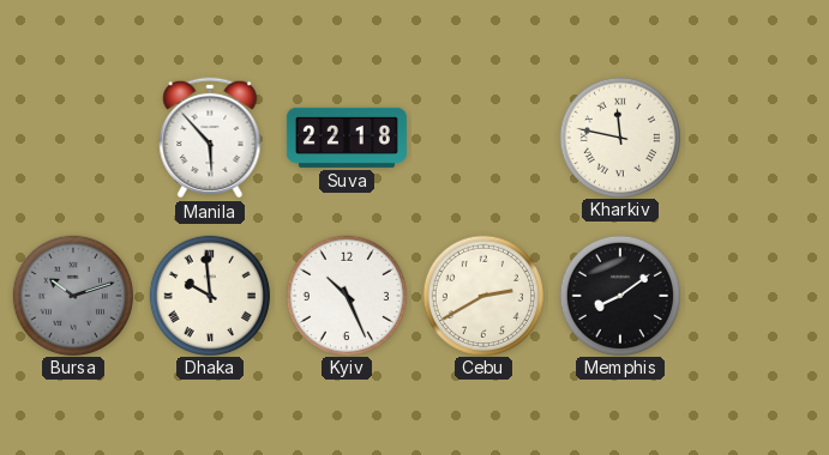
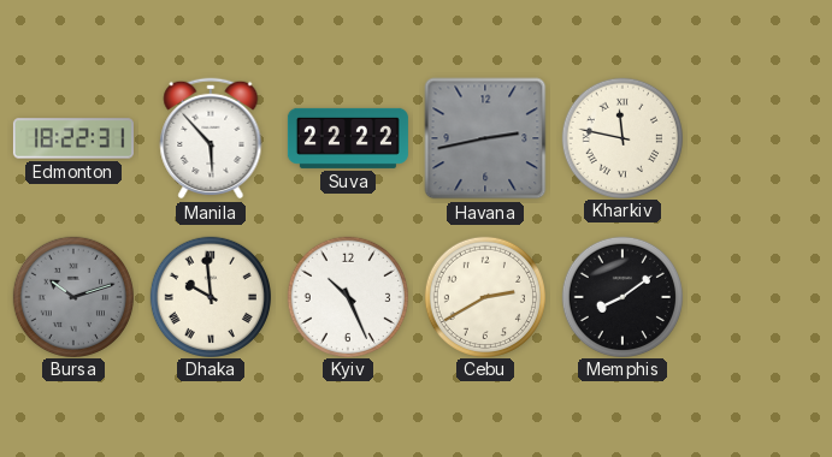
Edmonton: none -> 18:22 (73, 138)
Suva: 22:18 -> 22:22 (348, 138)
Havana: none -> 2:43 (485, 138)
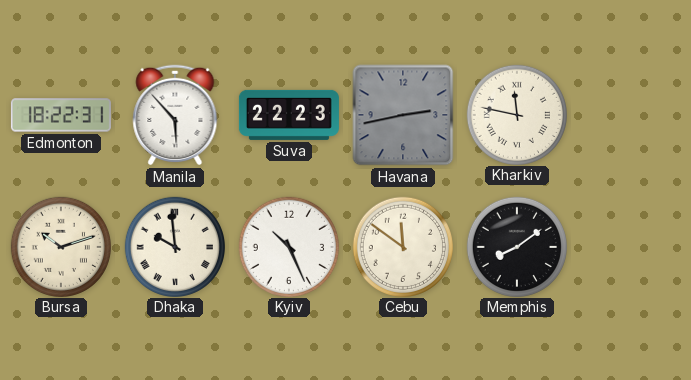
Suva: 22:22 -> 22:23 (289, 115)
Bursa dial: grey -> cream (60, 246)
Cebu: 2:40 -> 11:51 (402, 246)
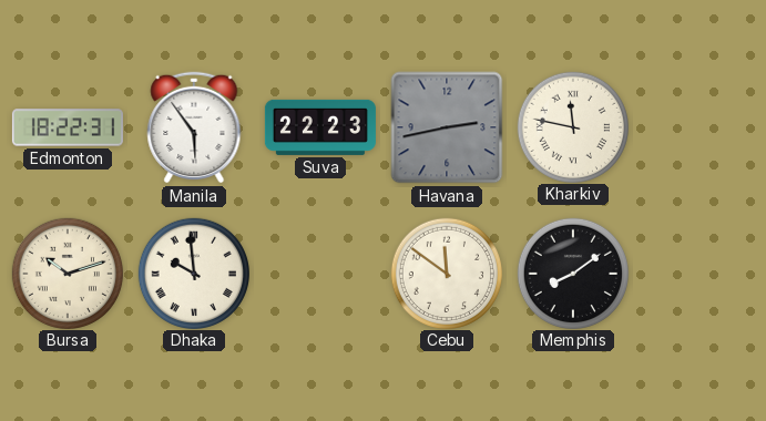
Manila: 5:53 -> 5:54 (194, 127)
Kyiv: 10:26 -> none (288, 246)
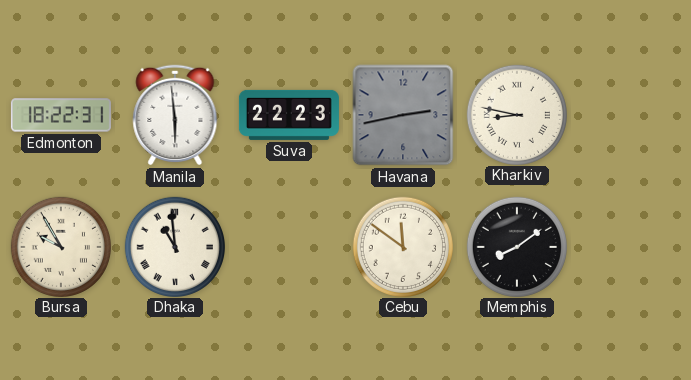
Manila: 5:54 -> 5:59 (175, 115)
Kharkiv: 11:47 -> 8:47 (516, 114)
Bursa: 10:12 -> 9:55 (60, 246)
Dhaka: 9:59 -> 10:59 (174, 246)
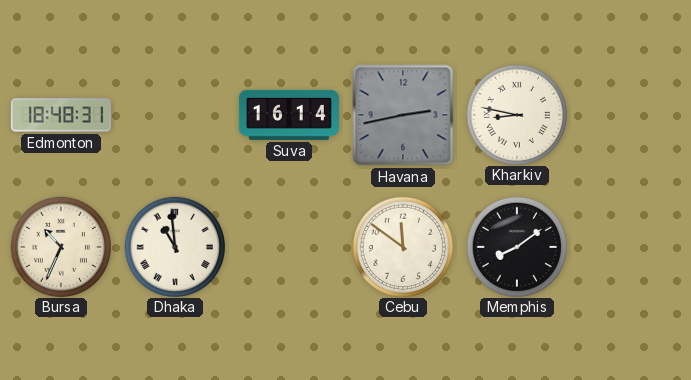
Edmonton: 18:22 -> 18:48 (61, 115)
Manila: 5:59 -> none (175, 115)
Suva: 22:23 -> 16:14 (289, 115)
Bursa: 9:55 -> 10:34 (60, 246)
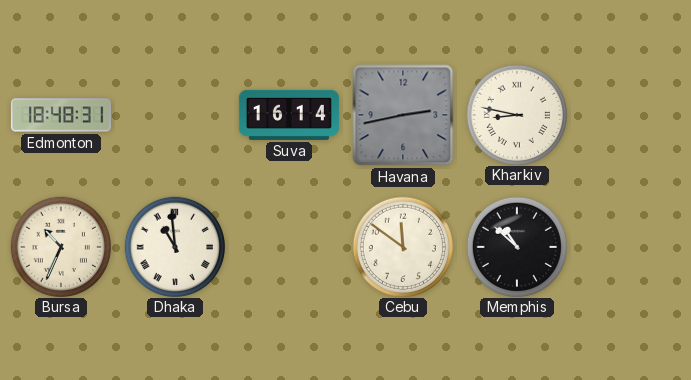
Memphis: 8:09 -> 10:52 (516, 246)
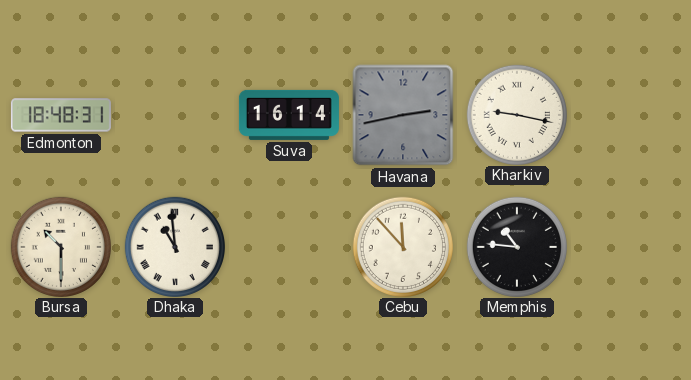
Kharkiv: 8:47 -> 9:17 (516, 114)
Bursa: 10:34 -> 10:30 (60, 246)
Cebu: 11:51 -> 11:53 (402, 246)
Memphis: 10:52 -> 10:46 (516, 246)
